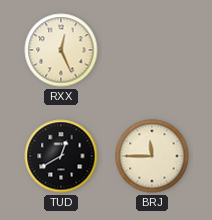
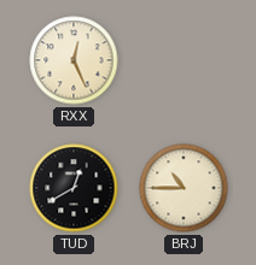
BRJ: 11:45 -> 10:45 (184, 188)
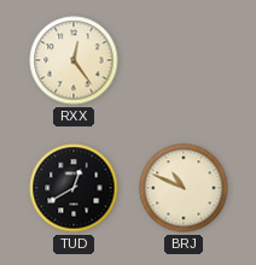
RXX: 12:26 -> 12:24 (74, 60)
BRJ: 10:45 -> 10:49 (184, 188)
